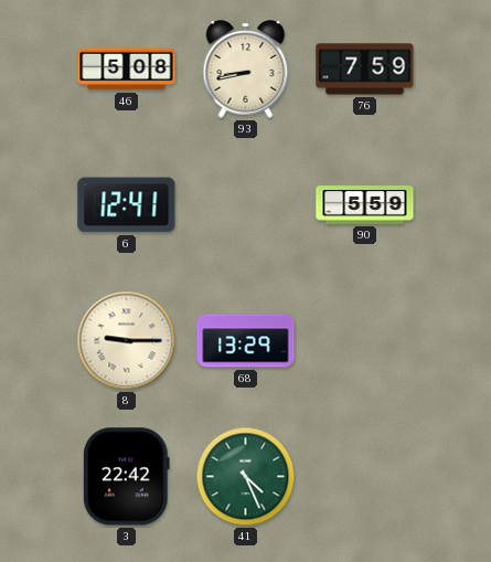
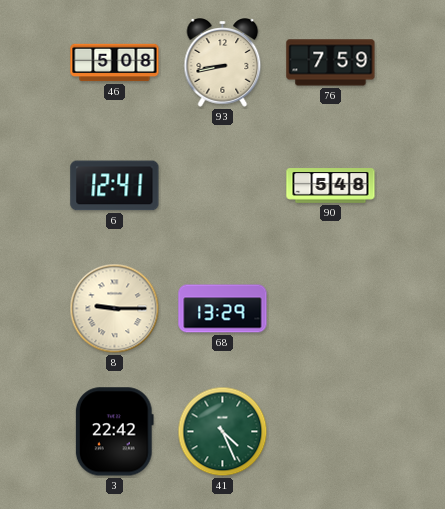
90: 5:59 -> 5:48 (331, 186)
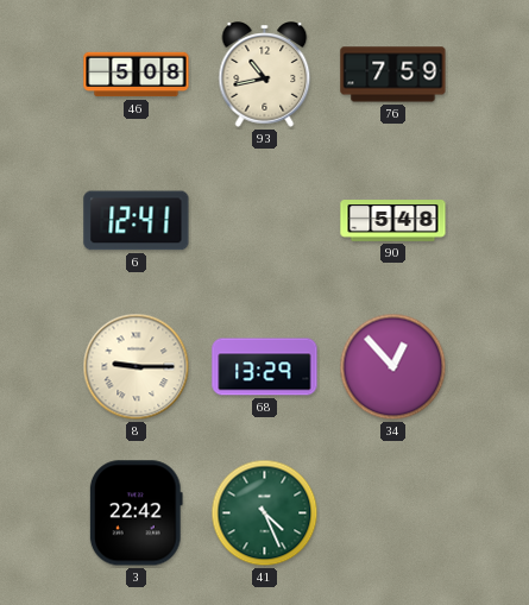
93: 8:43 -> 10:43 (265, 75)
34: none -> 12:53 (393, 367)
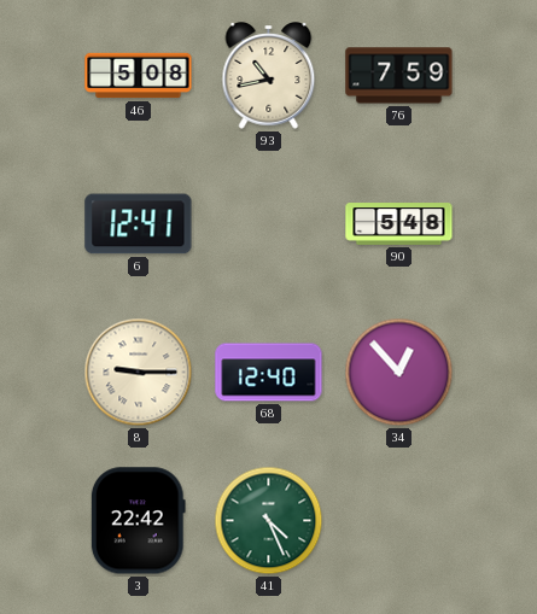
68: 13:29 -> 12:40 (269, 373)
